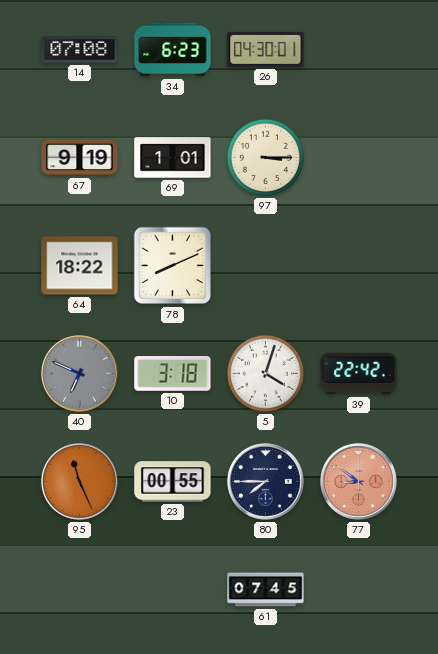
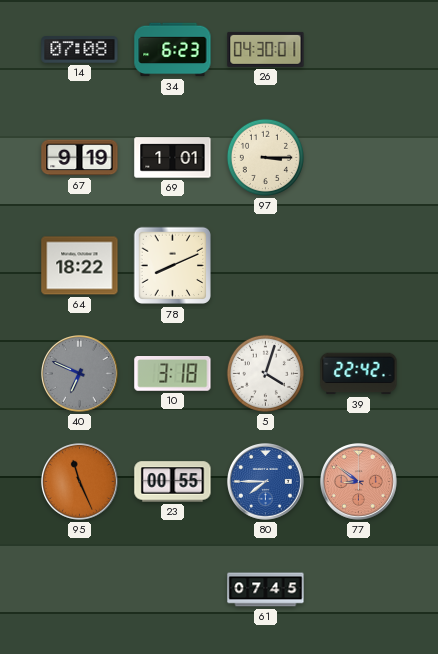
80 dial: navy -> blue (266, 482)
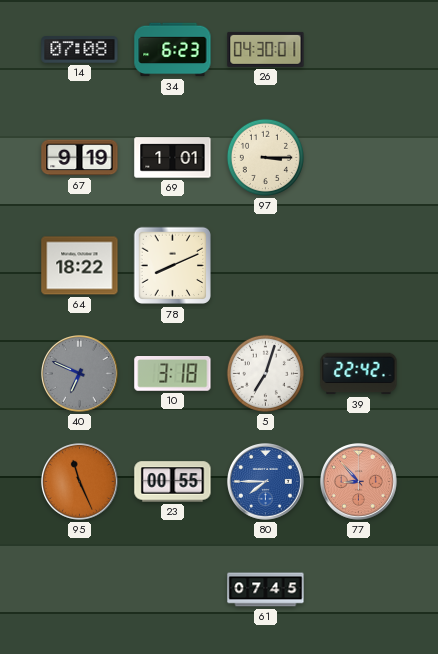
5: 4:03 -> 7:03 (265, 373)
77: 8:51 -> 8:53 (359, 482)
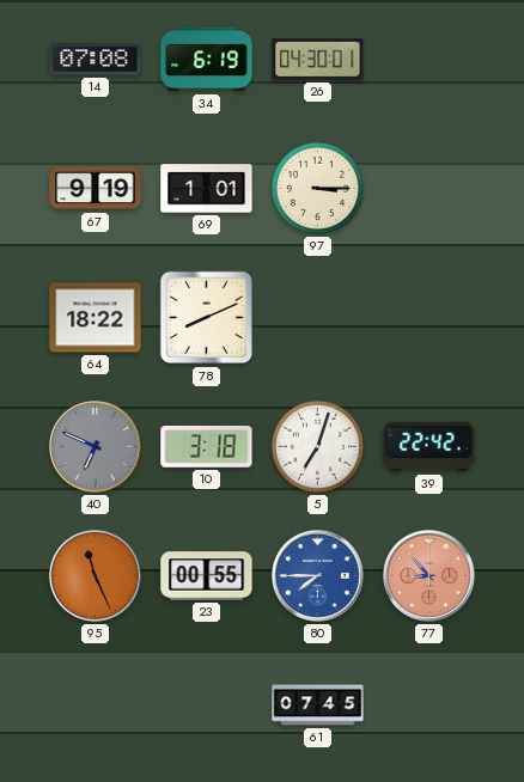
34: 6:23 -> 6:19 (207, 60)
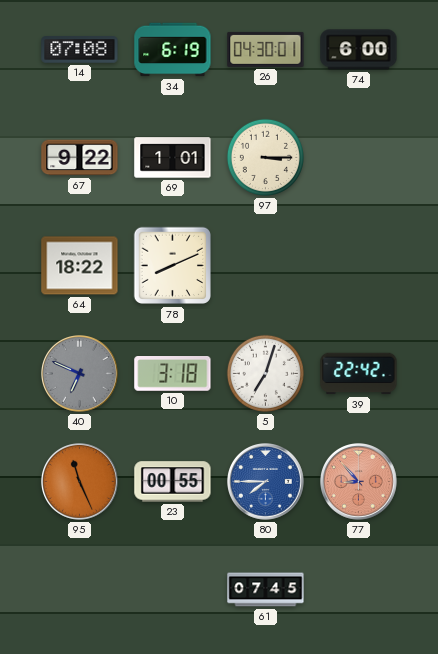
74: none -> 6:00 (359, 50)
67: 9:19 -> 9:22 (80, 158)
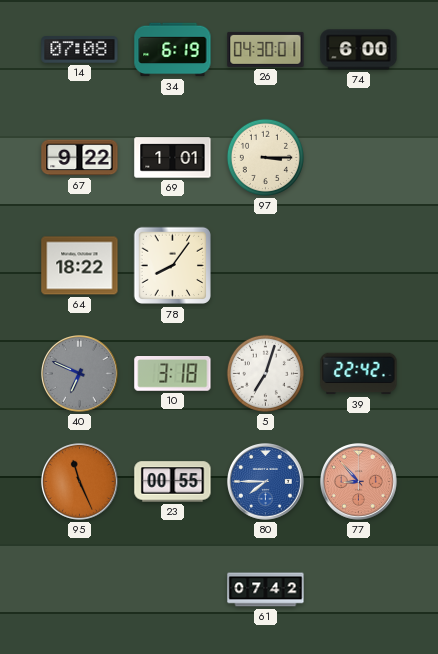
78: 8:11 -> 8:06 (173, 266)
61: 07:45 -> 07:42 (266, 590)
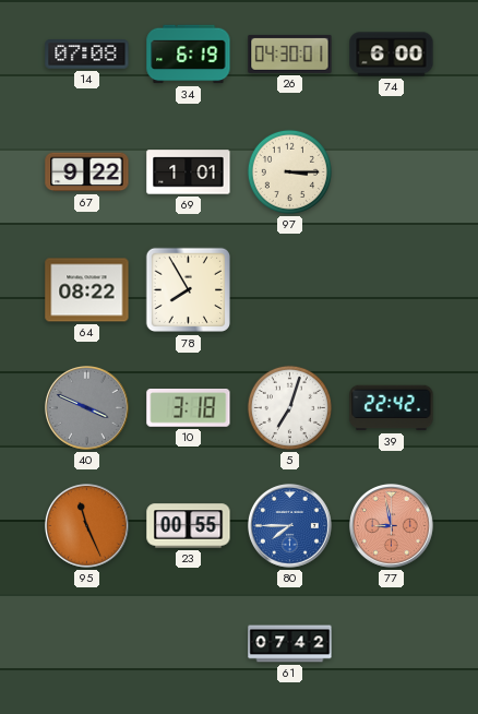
64: 18:22 -> 08:22 (87, 290)
78: 8:06 -> 7:55 (189, 290)
40: 6:49 -> 3:49 (87, 408)
77: 8:53 -> 8:58 (392, 526)
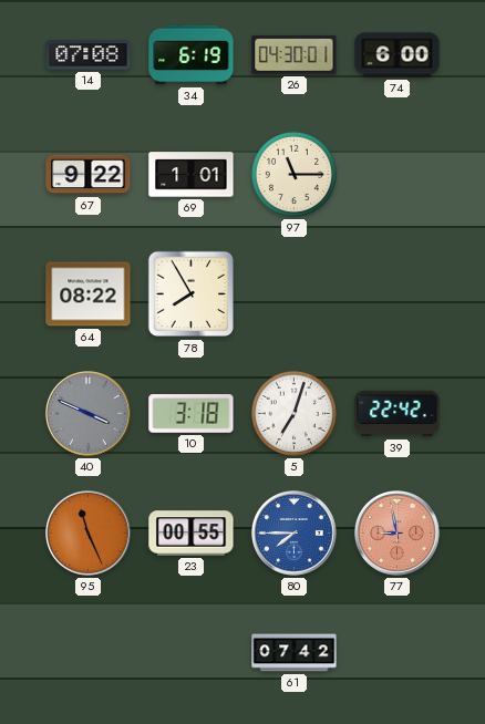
97: 3:15 -> 11:15 (293, 174)
